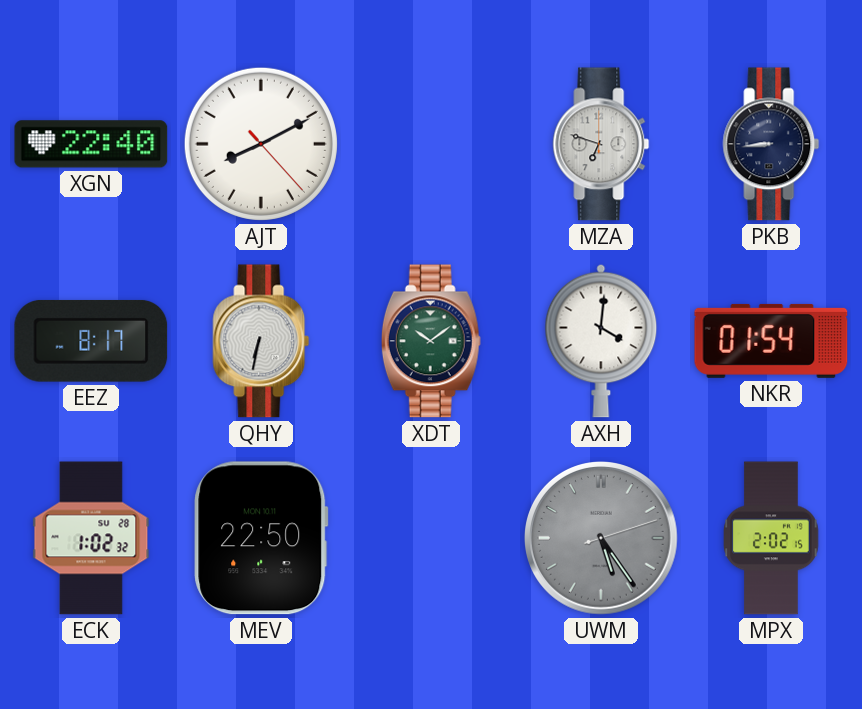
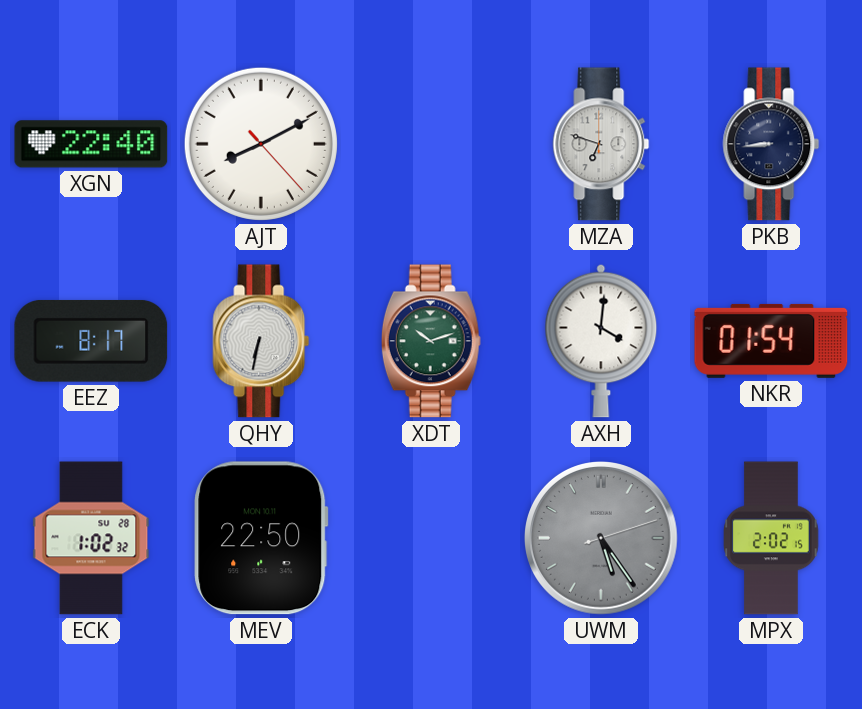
XDT: 10:09 -> 10:12 (431, 341)
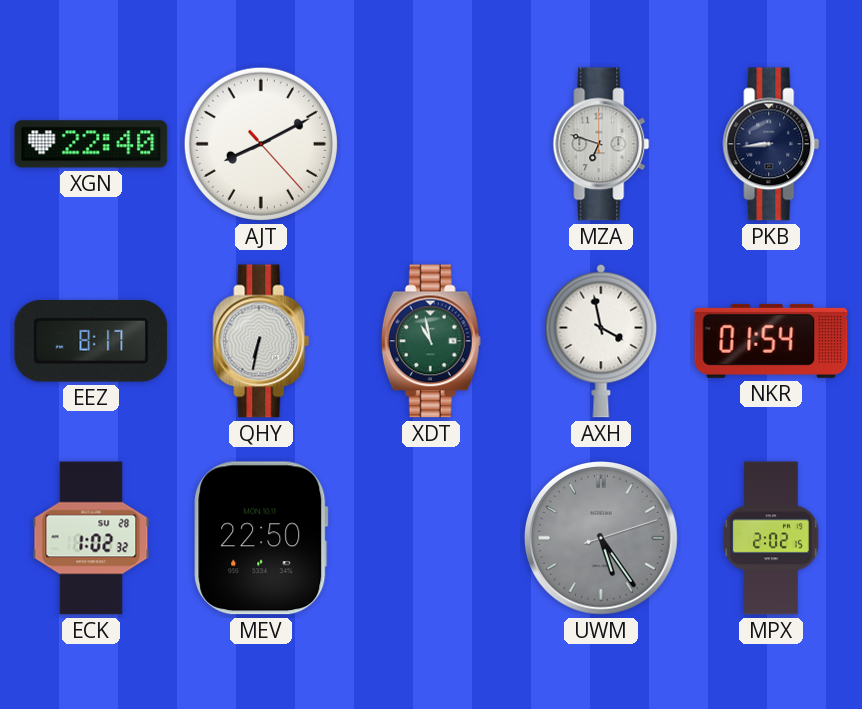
XDT: 10:12 -> 10:58 (431, 341)
AXH: 4:01 -> 3:58 (601, 341)
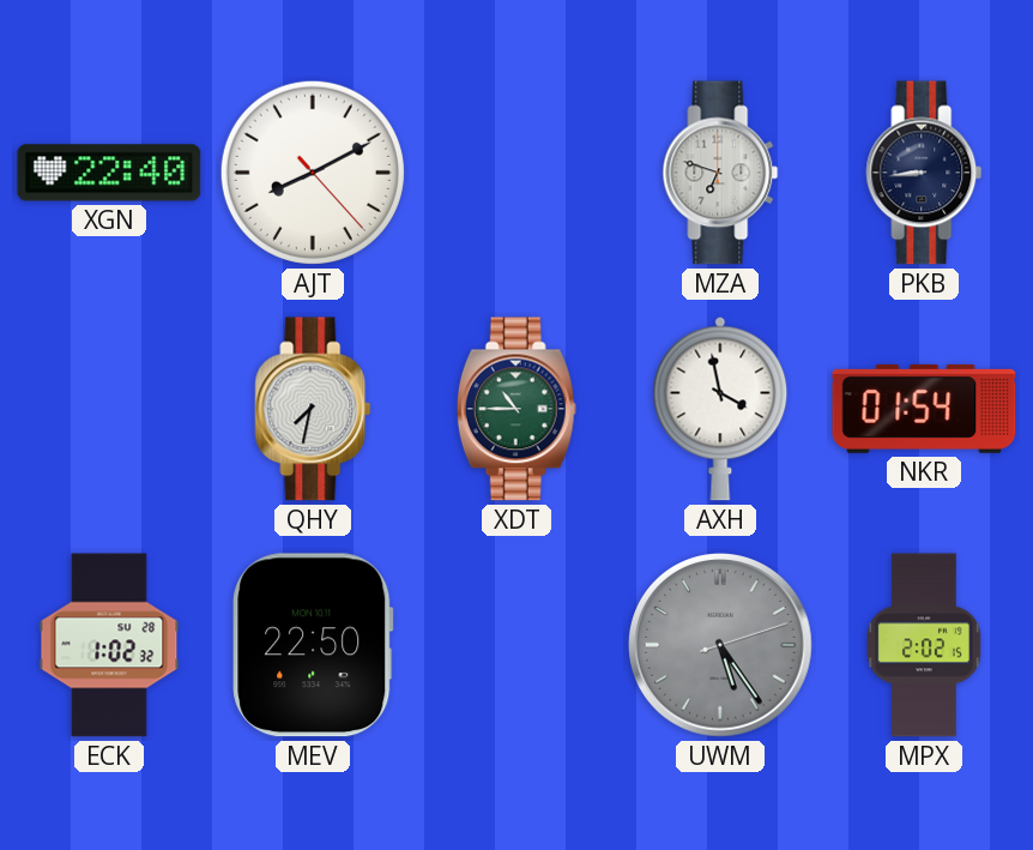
EEZ: 8:17 -> none (91, 341)
QHY: 6:32 -> 7:32 (313, 409)
XDT: 10:58 -> 10:45 (516, 409)
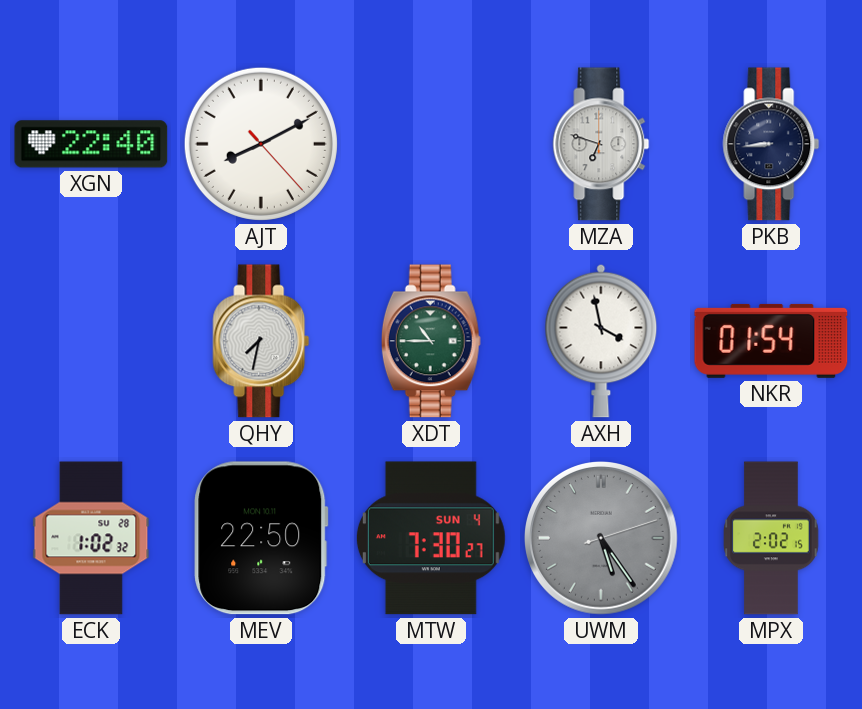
MTW: none -> 7:30 (431, 538)
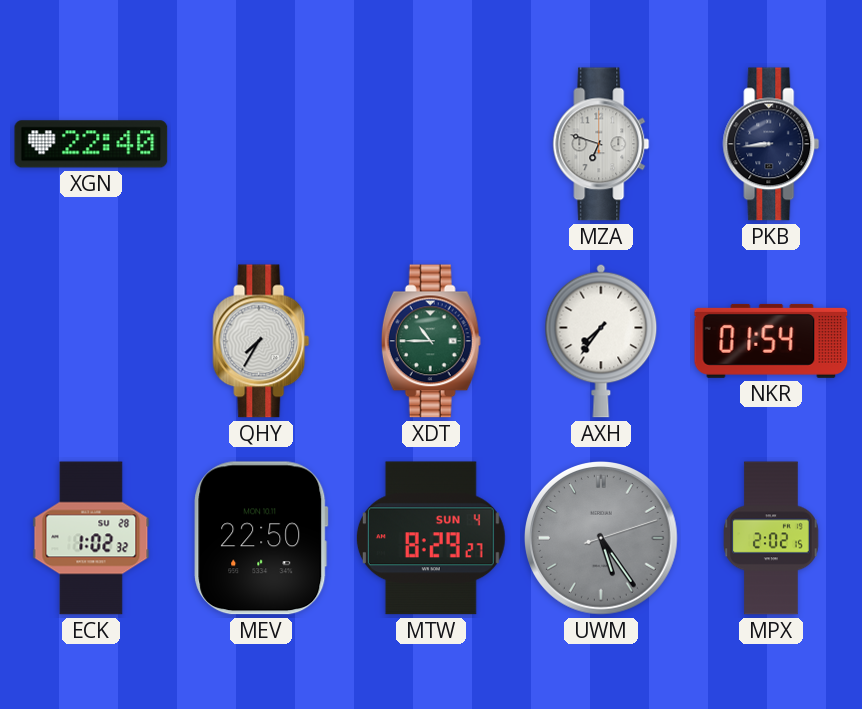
AJT: 8:10 -> none (261, 144)
QHY: 7:32 -> 7:35 (261, 341)
AXH: 3:58 -> 7:36 (601, 341)
MTW: 7:30 -> 8:29 (431, 538)
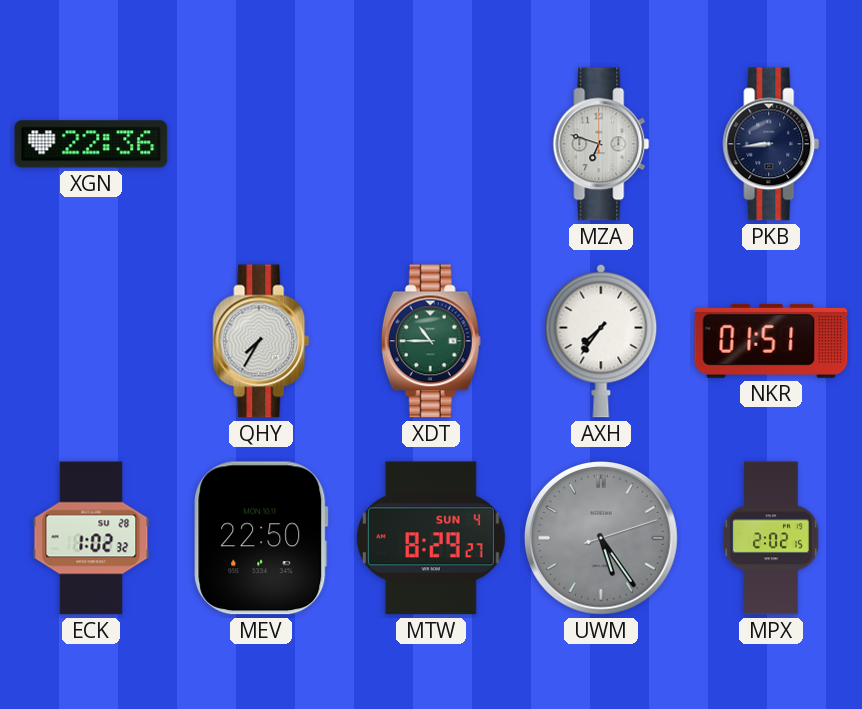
XGN: 22:40 -> 22:36 (91, 144)
NKR: 01:54 -> 01:51 (771, 341)
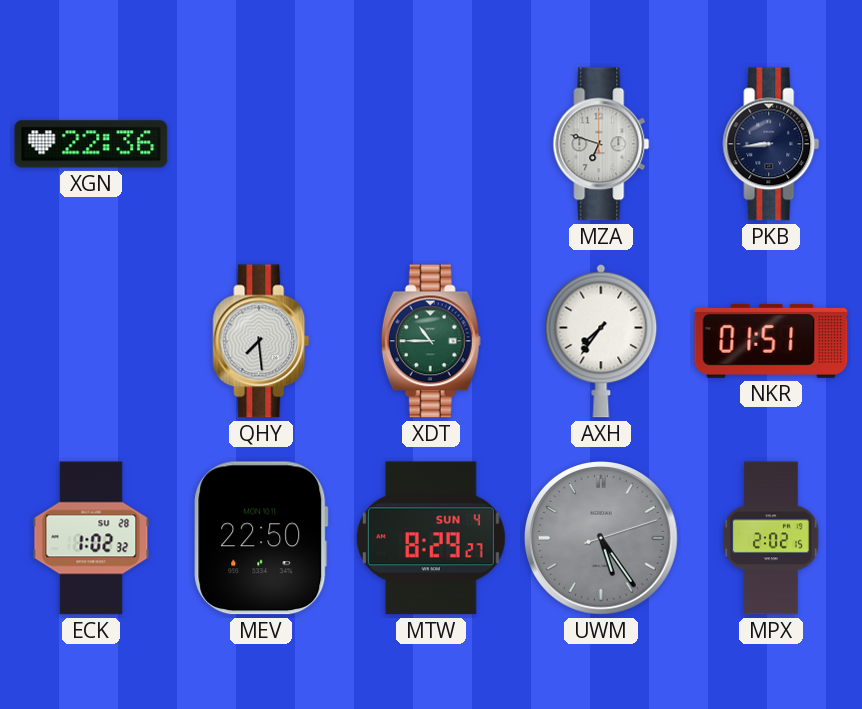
QHY: 7:35 -> 7:29 (261, 341)
